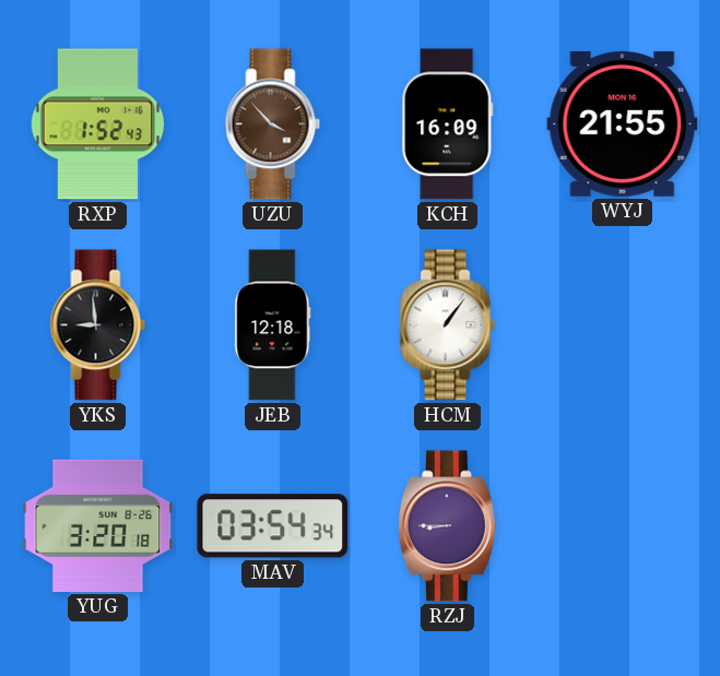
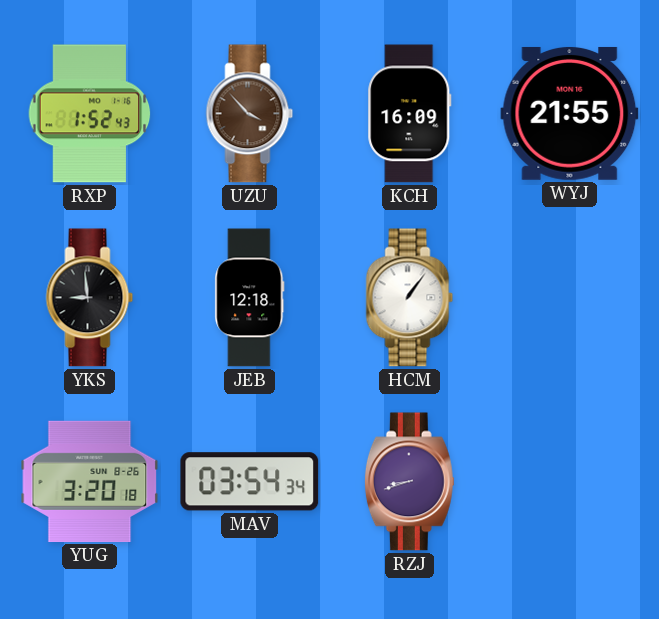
RZJ: 8:45 -> 8:42 (409, 482)
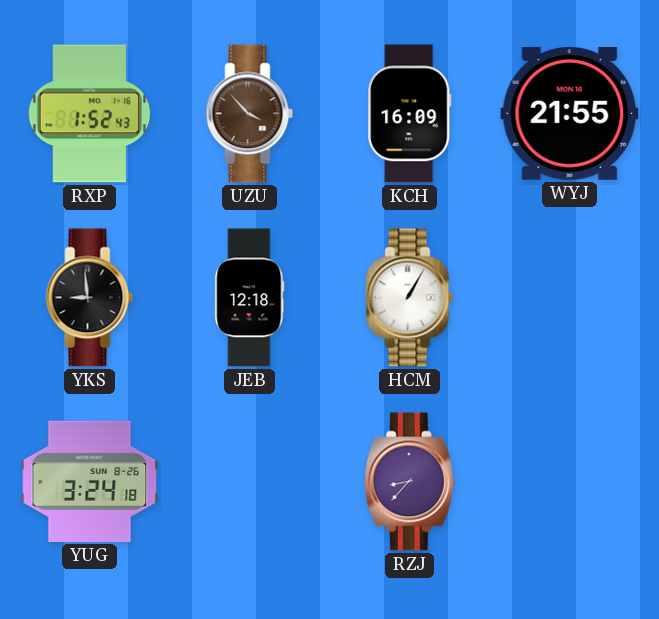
HCM: 1:06 -> 1:05 (410, 298)
YUG: 3:20 -> 3:24 (90, 481)
MAV: 03:54 -> none (250, 482)
RZJ: 8:42 -> 8:37 (409, 482)
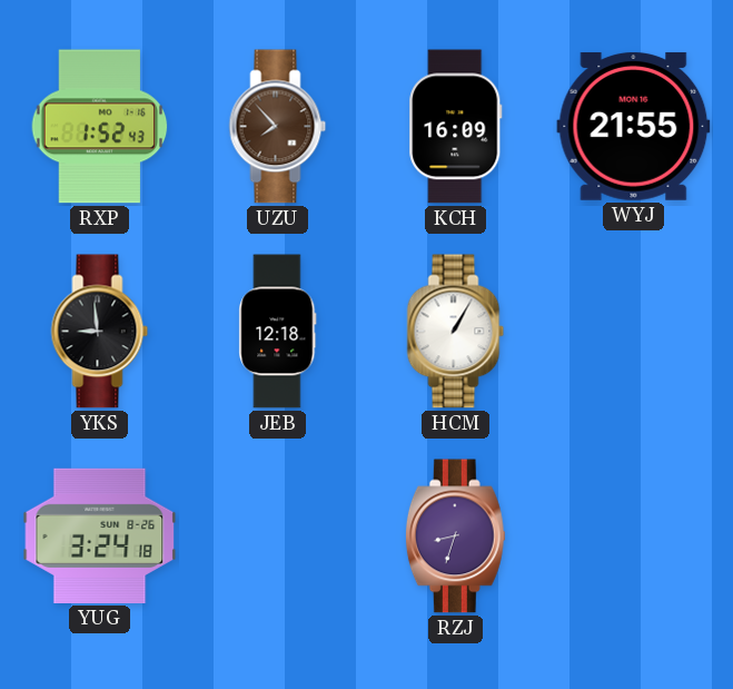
UZU: 3:53 -> 7:53 (278, 127)
RZJ: 8:37 -> 8:33 (455, 537)
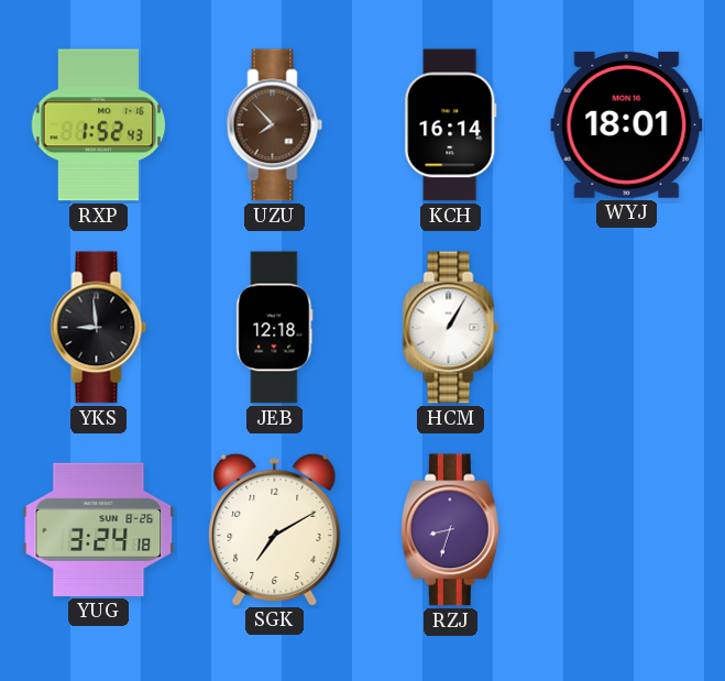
KCH: 16:09 -> 16:14 (451, 125)
WYJ: 21:55 -> 18:01 (627, 124)
SGK: none -> 7:10 (275, 529)
